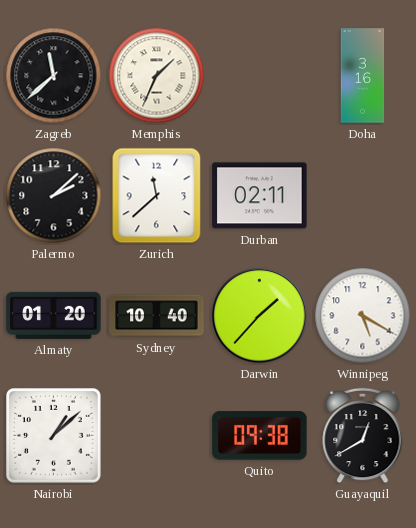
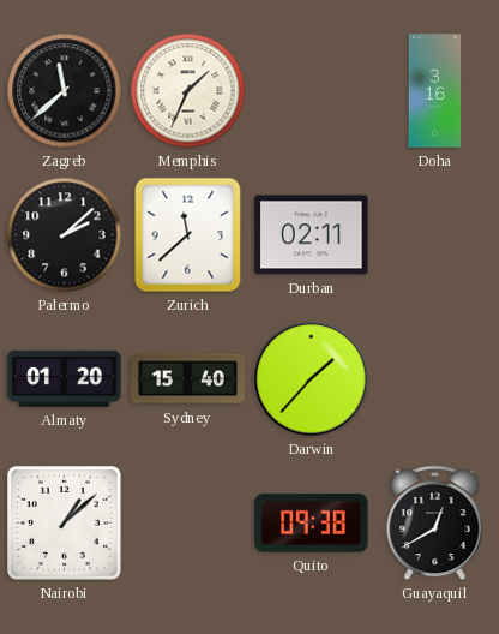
Sydney: 10:40 -> 15:40 (188, 379)
Winnipeg: 5:20 -> none (363, 316)
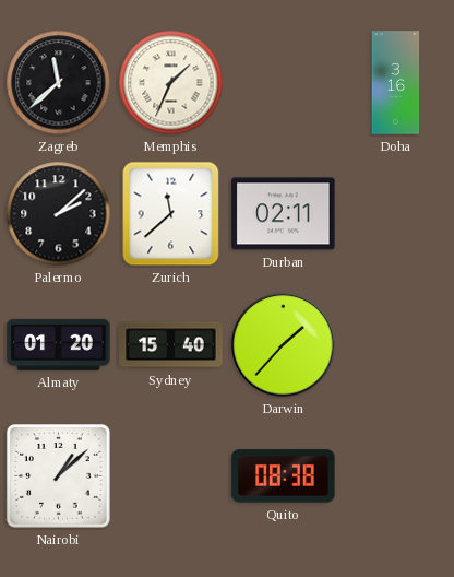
Quito: 09:38 -> 08:38 (284, 476)
Guayaquil: 12:40 -> none (435, 524)
